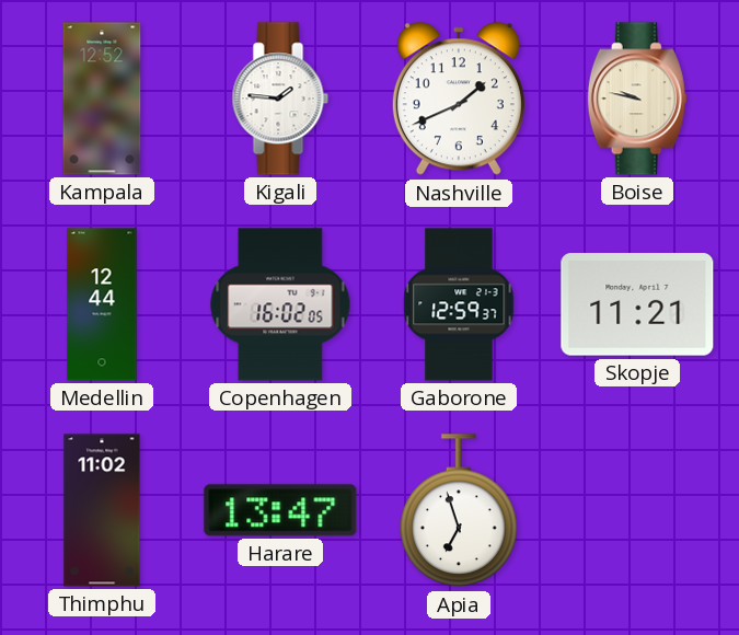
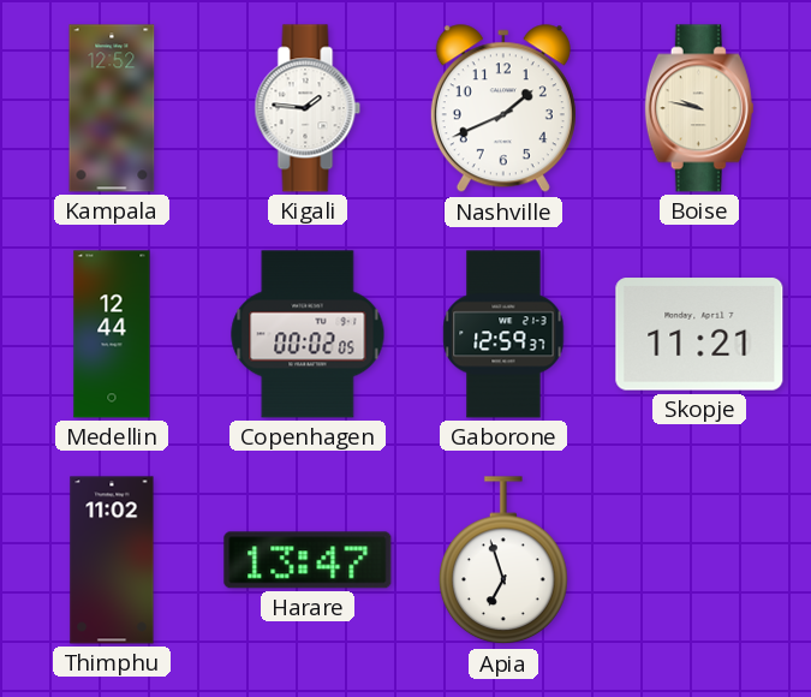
Copenhagen: 16:02 -> 00:02 (308, 334)
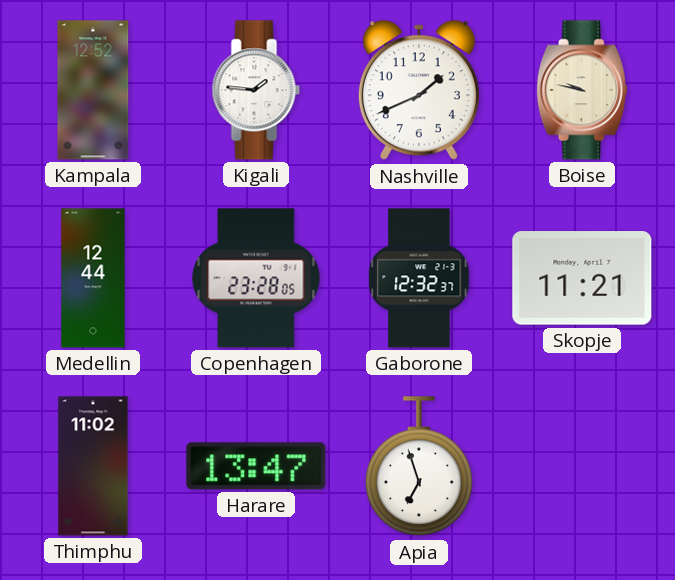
Copenhagen: 00:02 -> 23:28 (256, 278)
Gaborone: 12:59 -> 12:32 (419, 278)
